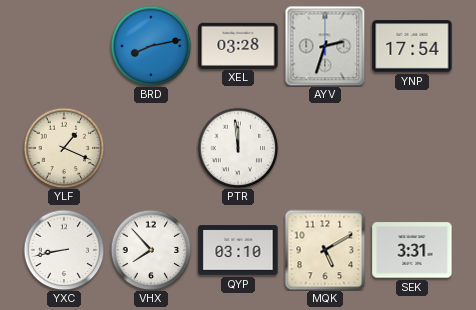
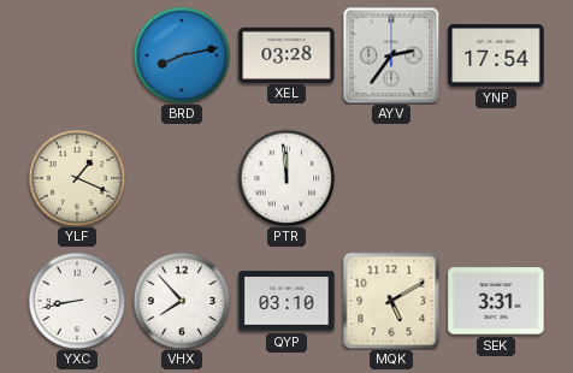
AYV: 2:33 -> 2:36 (391, 55)
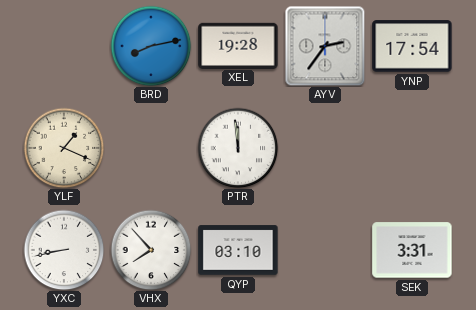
XEL: 03:28 -> 19:28 (238, 45)
MQK: 5:10 -> none (391, 301)
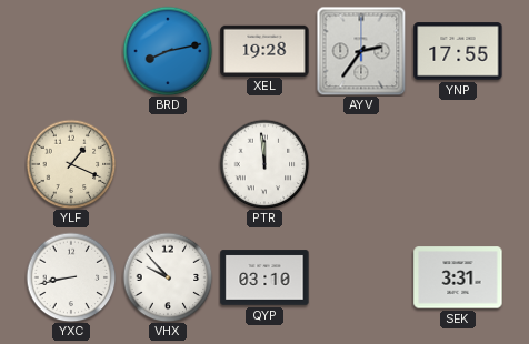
YNP: 17:54 -> 17:55 (458, 51)
VHX: 7:53 -> 9:53 (168, 277)
